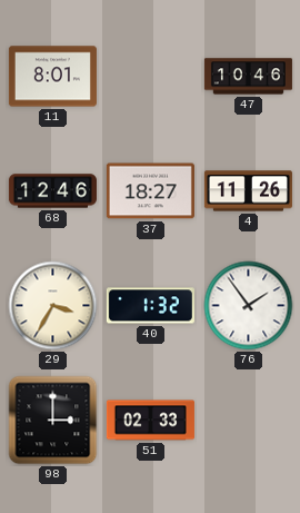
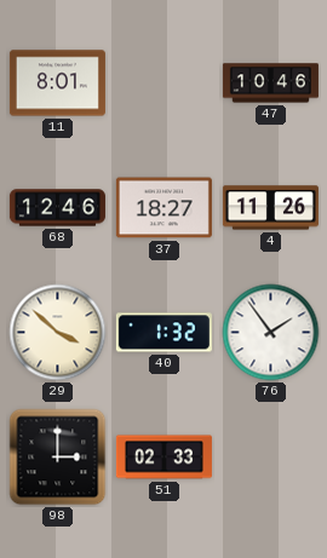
29: 3:35 -> 3:52 (58, 333)
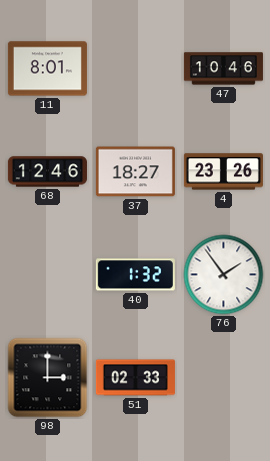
4: 11:26 -> 23:26 (223, 172)
29: 3:52 -> none (58, 333)
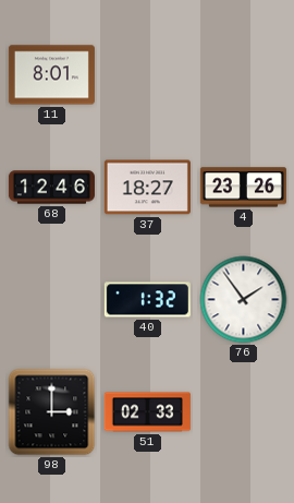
47: 10:46 -> none (223, 69)
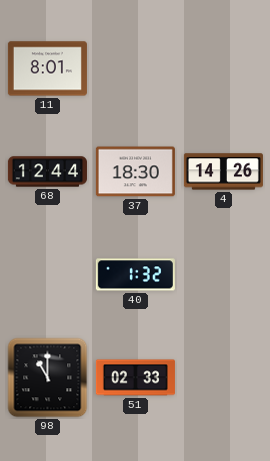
68: 12:46 -> 12:44 (47, 172)
37: 18:27 -> 18:30 (135, 172)
4: 23:26 -> 14:26 (223, 172)
76: 1:54 -> none (244, 300)
98: 3:00 -> 11:00 (48, 378)
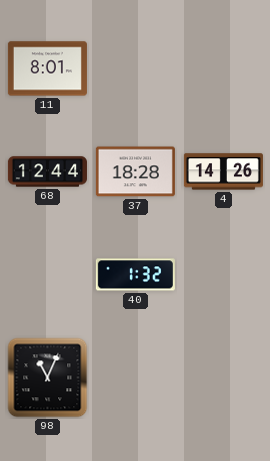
37: 18:30 -> 18:28 (135, 172)
98: 11:00 -> 11:04 (48, 378)
51: 02:33 -> none (135, 378)
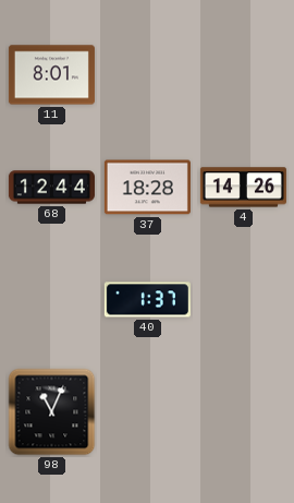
40: 1:32 -> 1:37 (147, 300)
